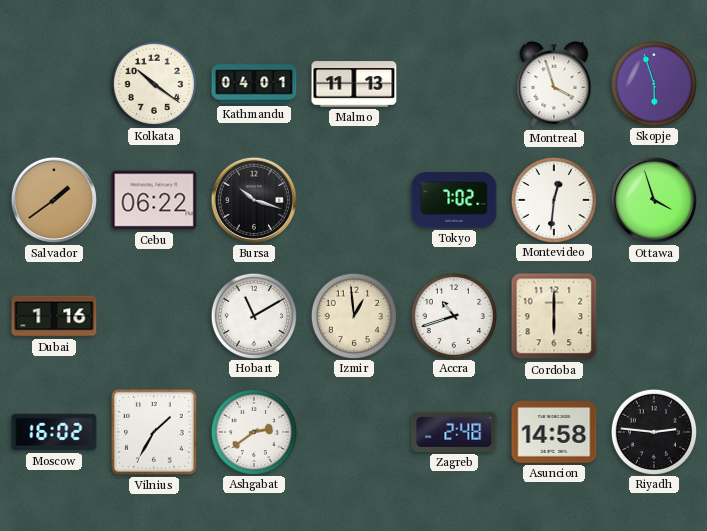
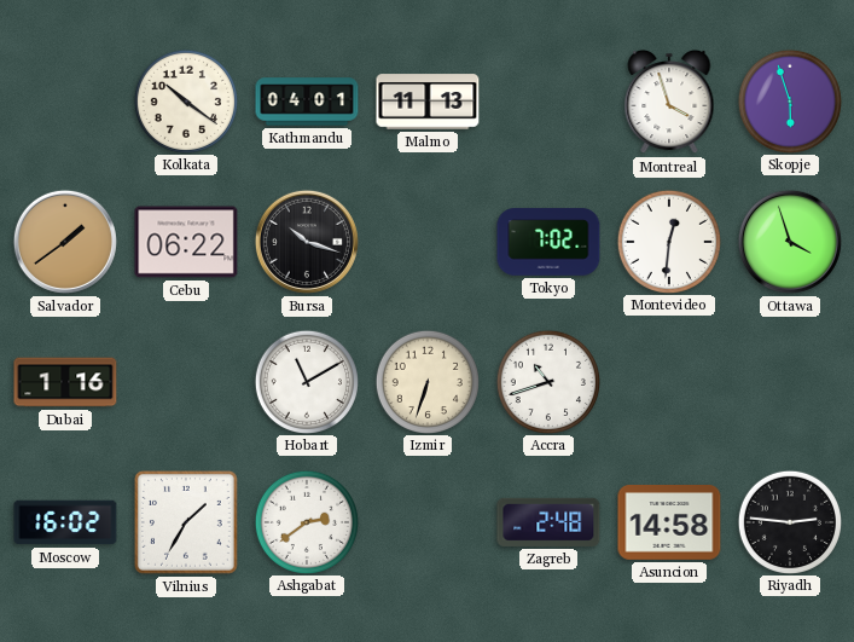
Izmir: 12:59 -> 6:33 (426, 381)
Cordoba: 6:00 -> none (554, 316)
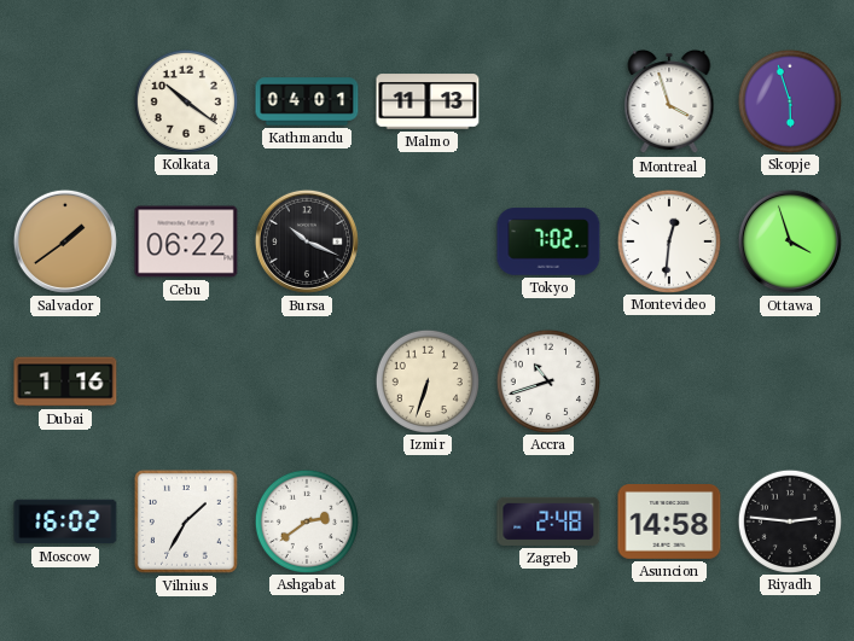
Bursa: 10:18 -> 10:19 (307, 241)
Hobart: 11:10 -> none (306, 381)
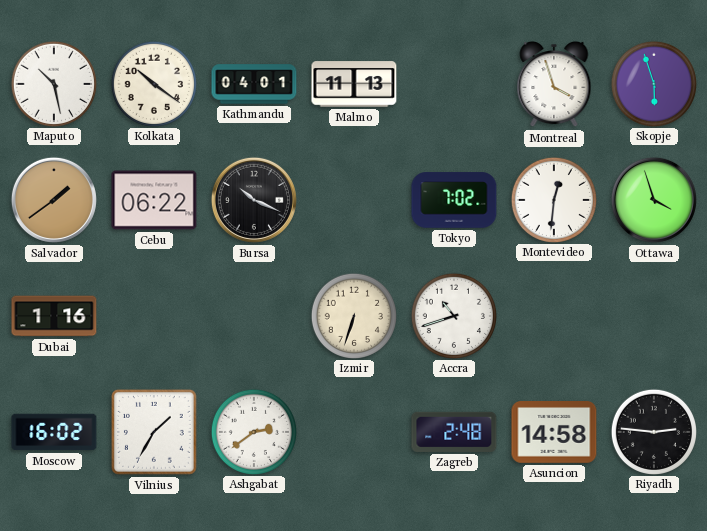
Maputo: none -> 10:28 (53, 83)
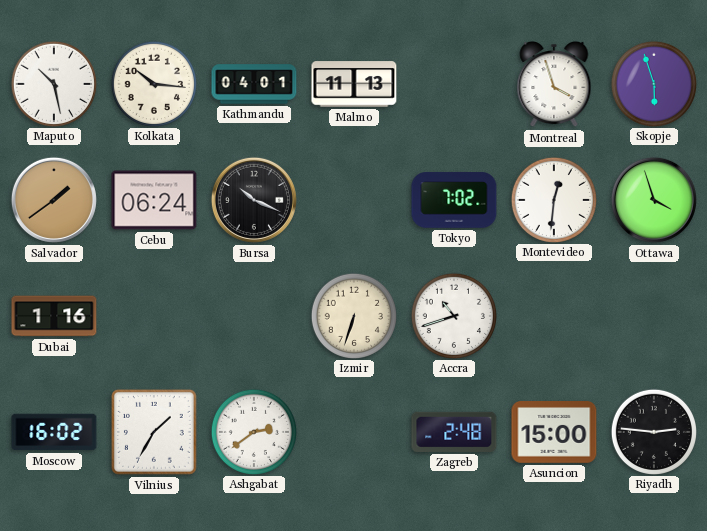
Kolkata: 10:21 -> 10:16 (153, 83)
Cebu: 06:22 -> 06:24 (154, 200)
Asuncion: 14:58 -> 15:00 (554, 433)
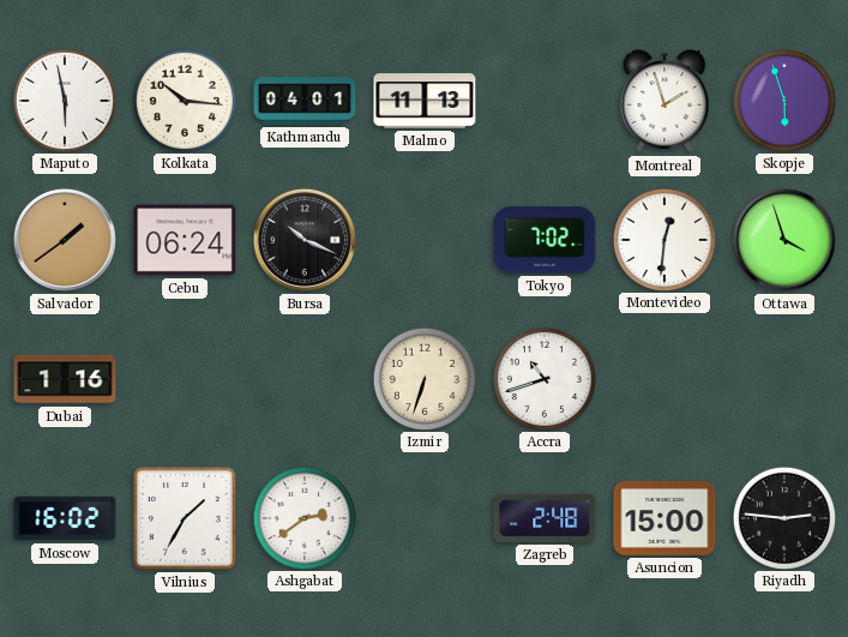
Maputo: 10:28 -> 5:58 (64, 100)
Montreal: 3:57 -> 1:57 (664, 101)
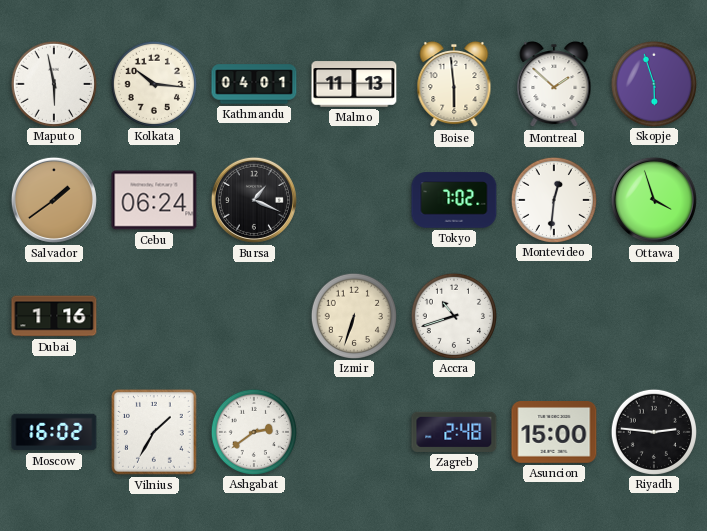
Boise: none -> 5:59 (454, 84)
Montreal: 1:57 -> 1:52 (554, 84)
Bursa: 10:19 -> 1:19 (254, 200)
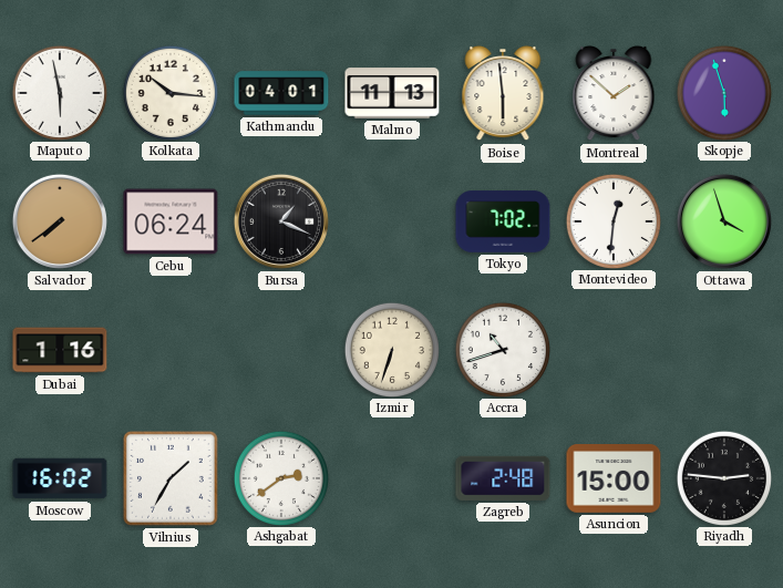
Salvador: 1:39 -> 7:39 (60, 221)
